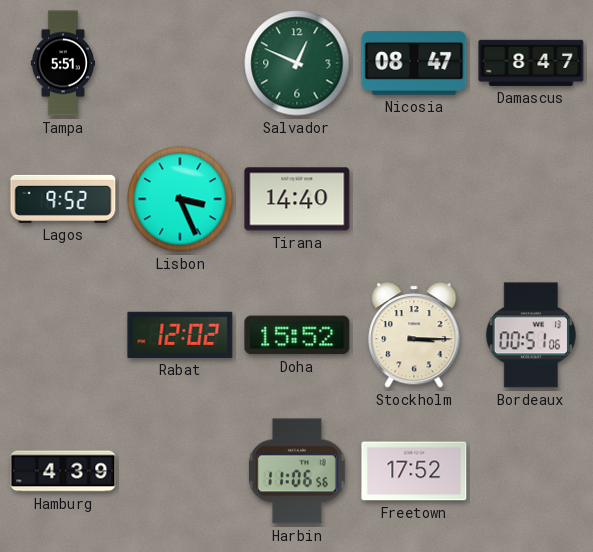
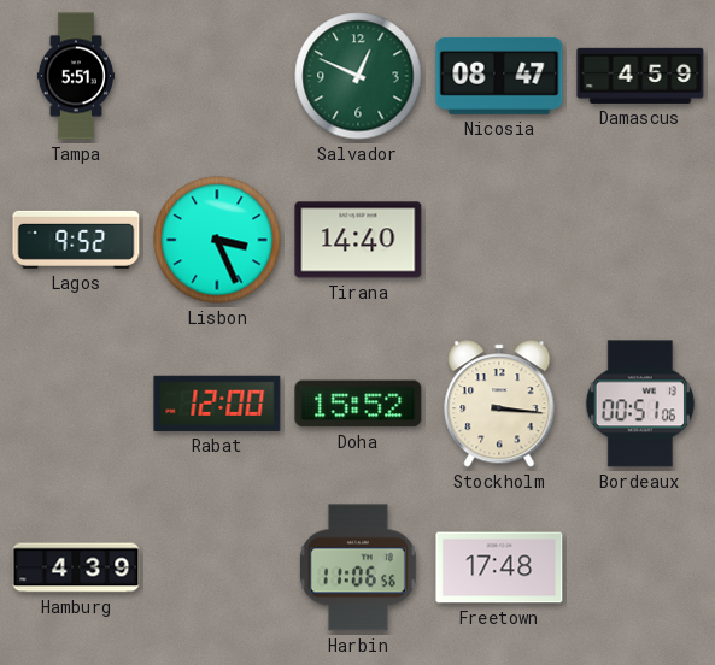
Damascus: 8:47 -> 4:59 (640, 76)
Rabat: 12:02 -> 12:00 (217, 404)
Stockholm: 3:15 -> 3:16 (499, 404)
Freetown: 17:52 -> 17:48 (499, 567)
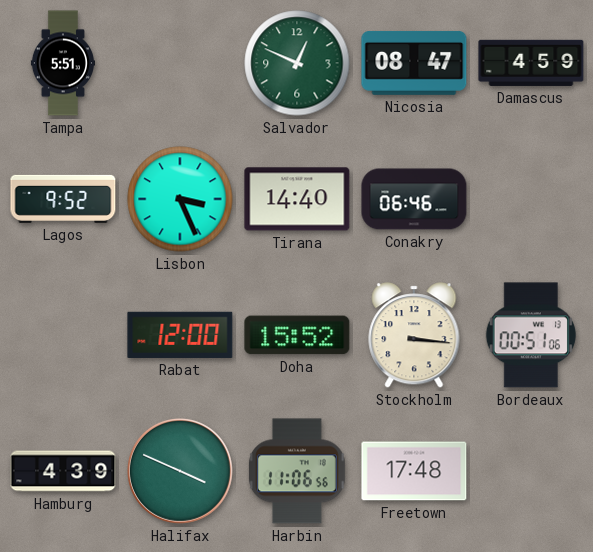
Conakry: none -> 06:46 (414, 199)
Halifax: none -> 3:49 (181, 472)
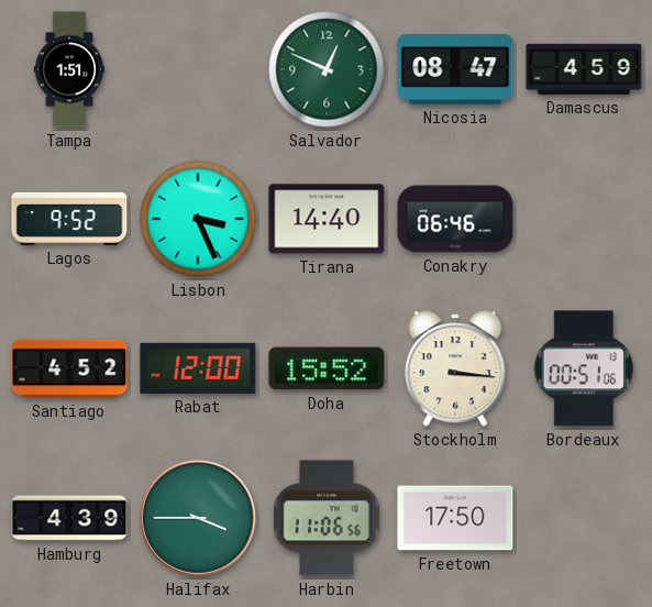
Tampa: 5:51 -> 1:51 (68, 69)
Santiago: none -> 4:52 (69, 368)
Halifax: 3:49 -> 3:45 (199, 519)
Freetown: 17:48 -> 17:50 (455, 518)
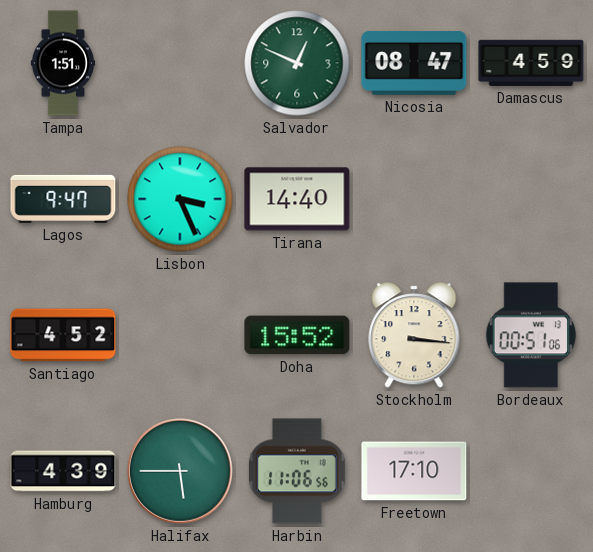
Lagos: 9:52 -> 9:47 (63, 199)
Conakry: 06:46 -> none (455, 219)
Rabat: 12:00 -> none (198, 368)
Halifax: 3:45 -> 5:45 (181, 472)
Freetown: 17:50 -> 17:10 (414, 471)
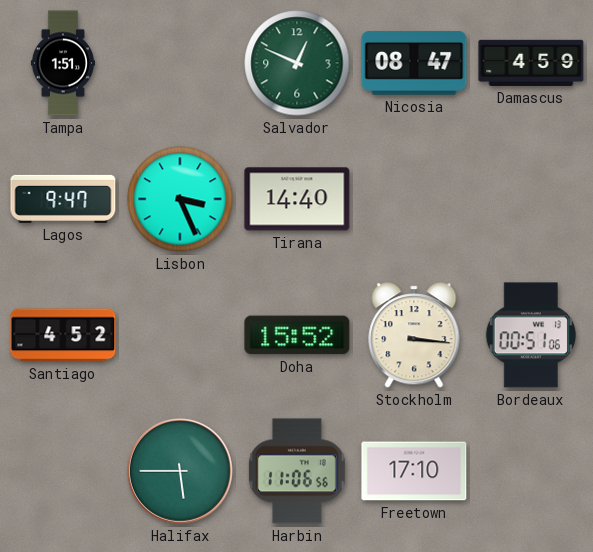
Hamburg: 4:39 -> none (63, 471)
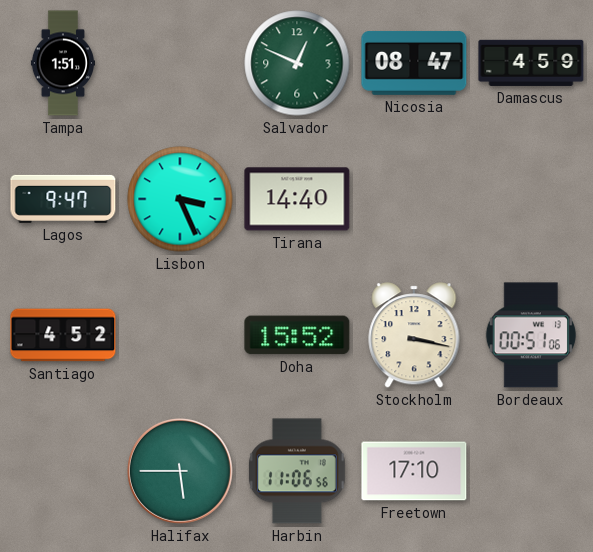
Stockholm: 3:16 -> 3:17 (414, 335)
